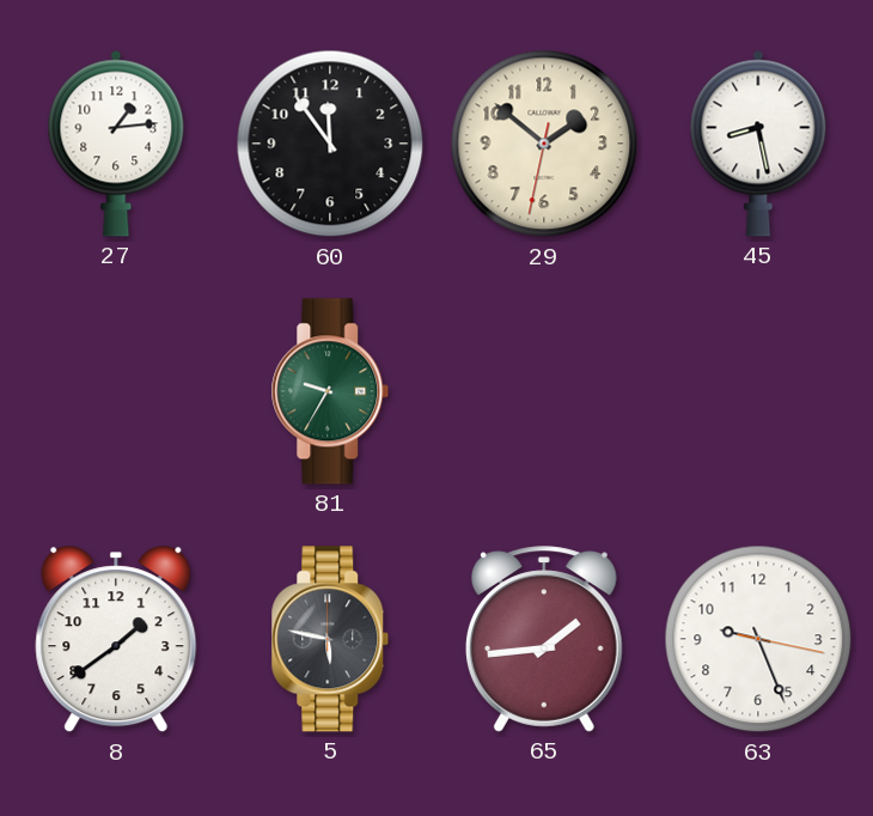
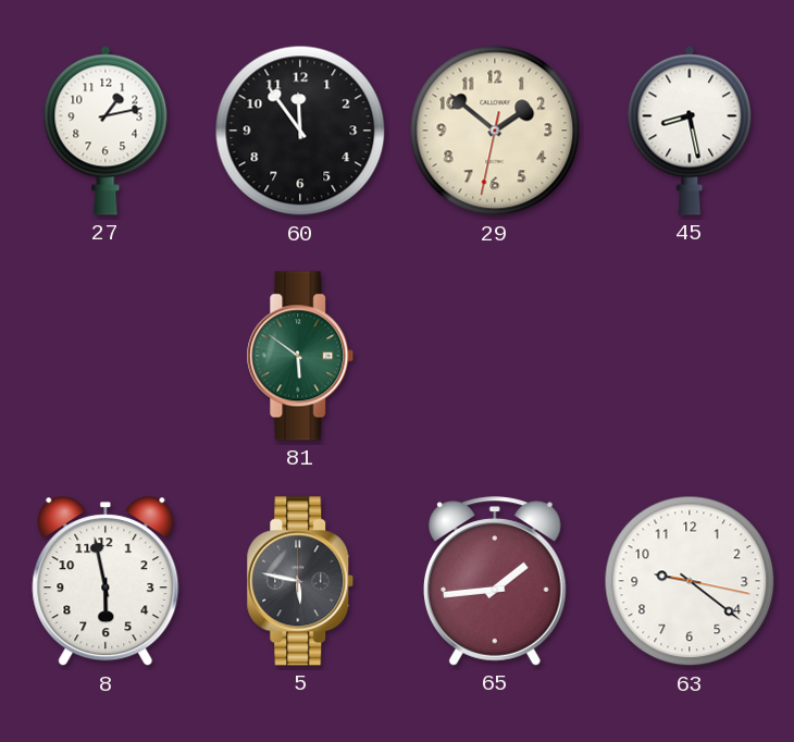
27: 1:14 -> 1:13 (106, 131)
81: 9:35 -> 5:51 (300, 356)
8: 1:39 -> 5:58 (106, 582)
63: 9:26 -> 9:21 (690, 581)
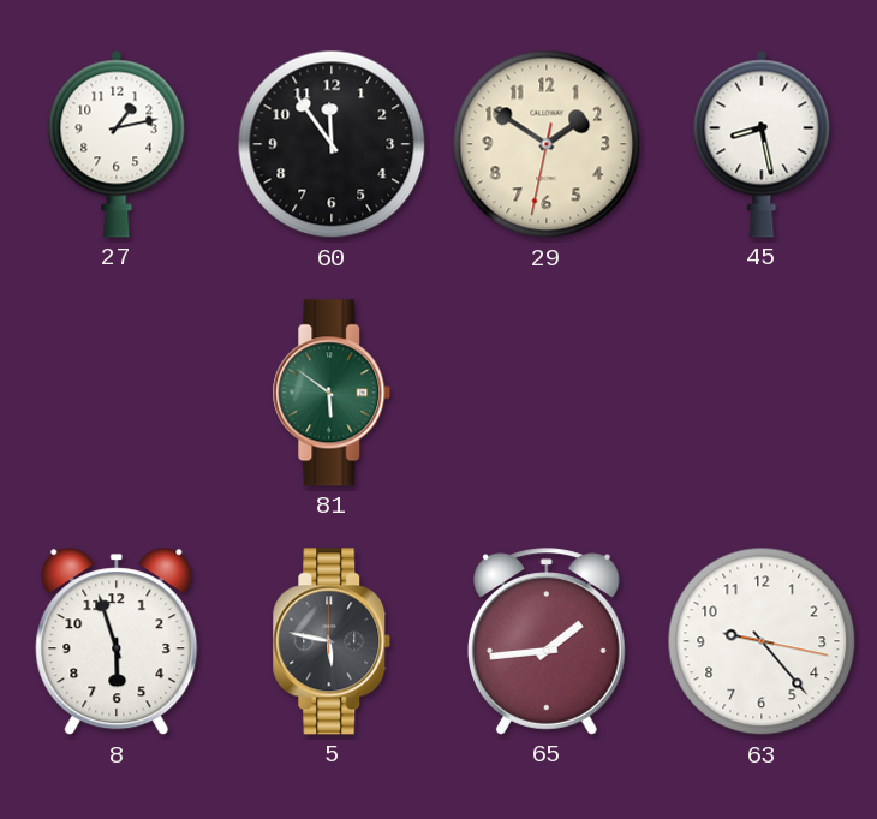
29: 1:51 -> 1:50 (547, 144)
8: 5:58 -> 5:57 (117, 642)
63: 9:21 -> 9:23 (762, 641)
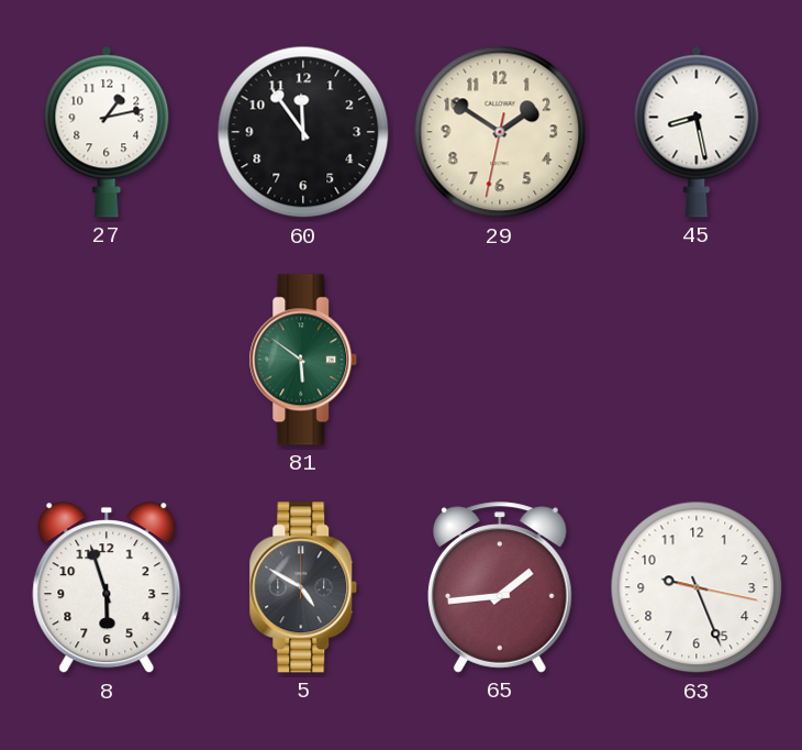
5: 5:47 -> 4:50 (303, 587)
63: 9:23 -> 9:26 (697, 587)
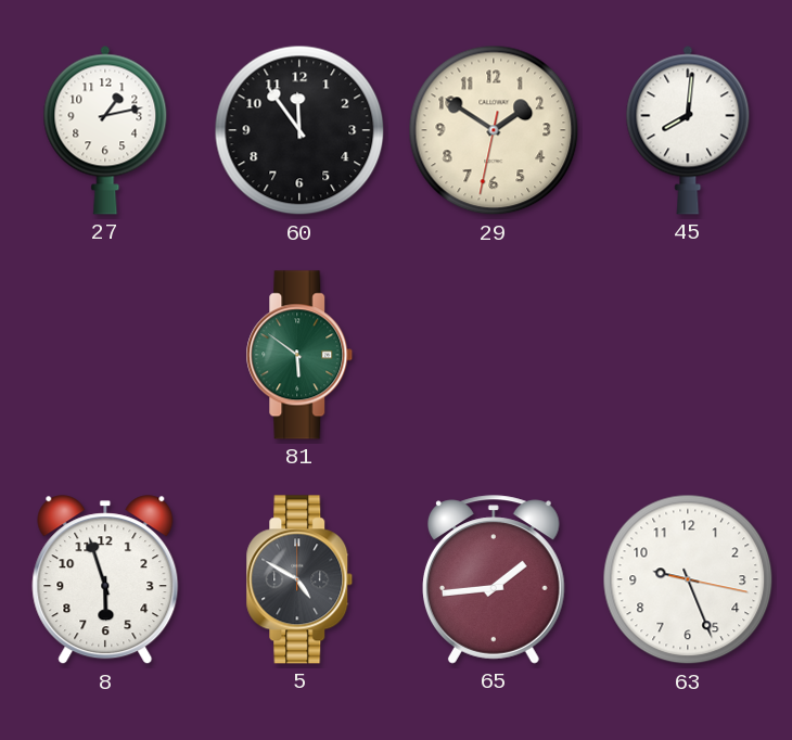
45: 8:28 -> 8:01 (688, 130)
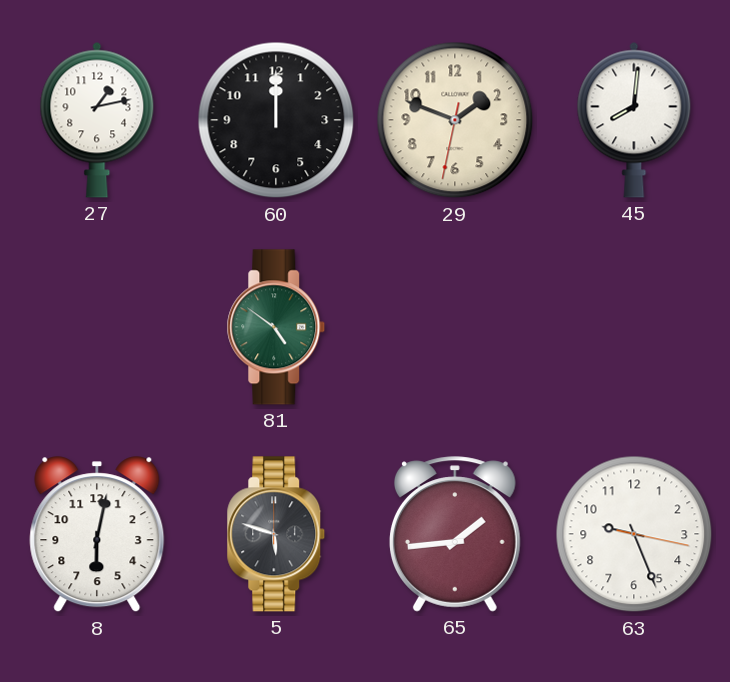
60: 11:54 -> 12:00 (276, 120)
29: 1:50 -> 1:48 (455, 120)
81: 5:51 -> 4:51 (276, 327)
8: 5:57 -> 6:02 (97, 535)
5: 4:50 -> 5:48 (276, 534)
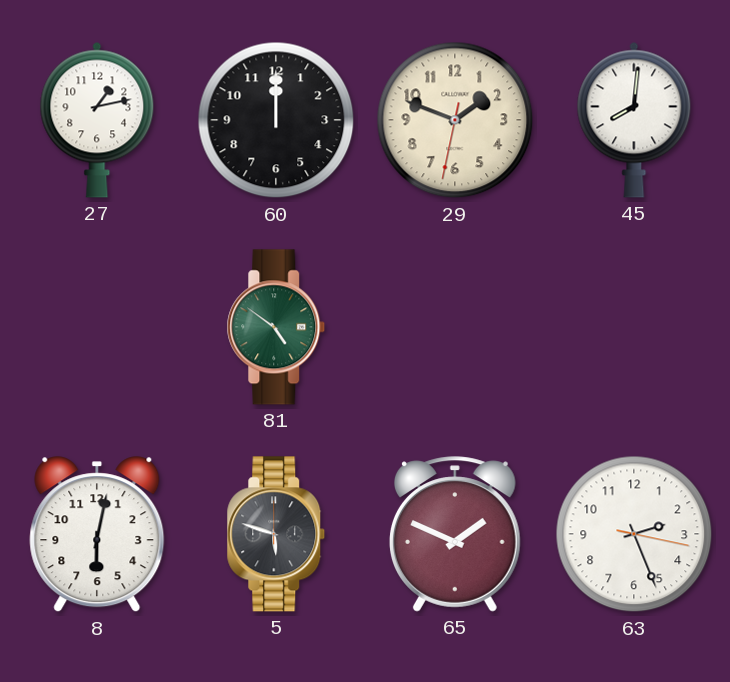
65: 1:44 -> 1:49 (455, 534)
63: 9:26 -> 2:26 (634, 534)
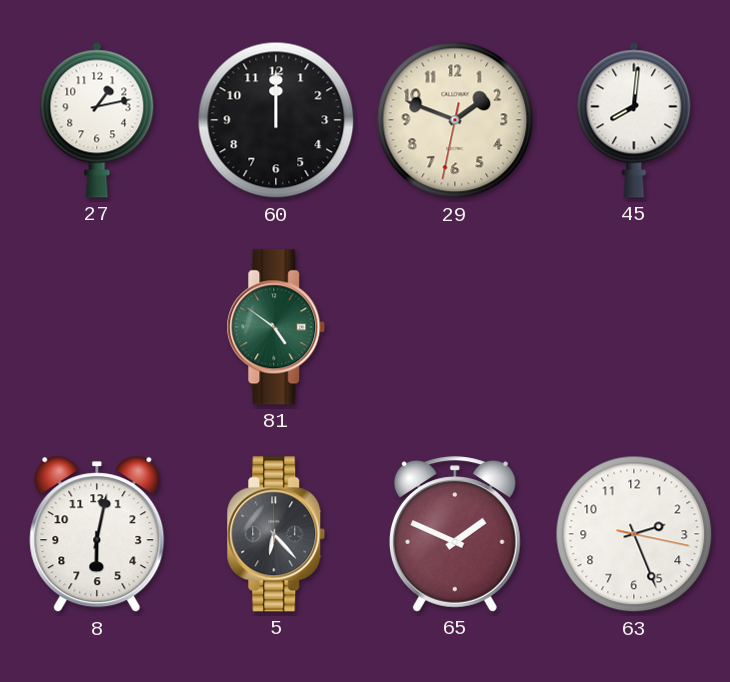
5: 5:48 -> 6:23 (276, 534)
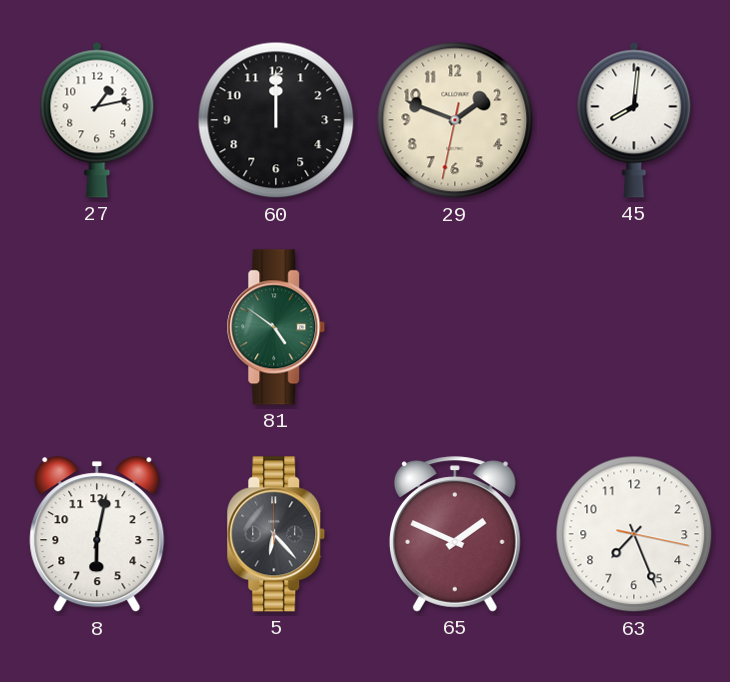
63: 2:26 -> 7:26 (634, 534)
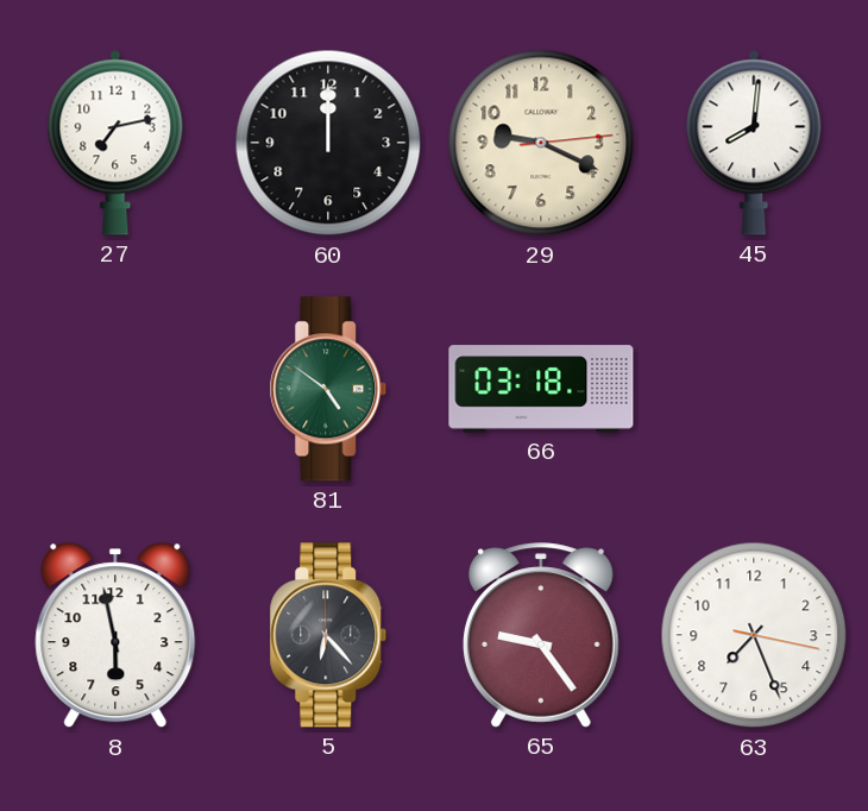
27: 1:13 -> 7:13 (115, 143)
29: 1:48 -> 9:19 (541, 143)
66: none -> 03:18 (541, 389)
8: 6:02 -> 5:58 (115, 636)
65: 1:49 -> 9:24 (541, 635)
